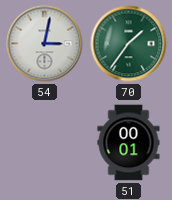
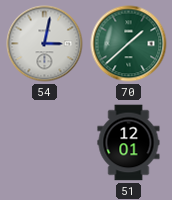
70: 1:36 -> 1:38 (129, 44)
51: 00:01 -> 12:01 (129, 143)
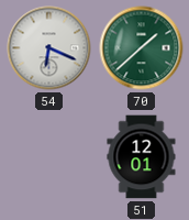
54: 3:02 -> 6:19 (49, 48)
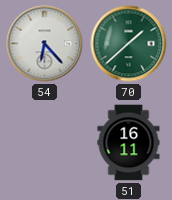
54: 6:19 -> 6:23 (45, 44)
51: 12:01 -> 16:11 (129, 143)
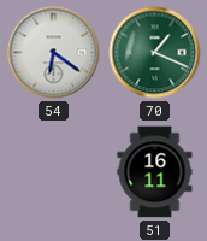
54: 6:23 -> 6:21 (54, 53)
70: 1:38 -> 1:19 (155, 53)
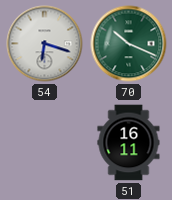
54: 6:21 -> 6:18 (45, 44)
70: 1:19 -> 10:19 (129, 44)
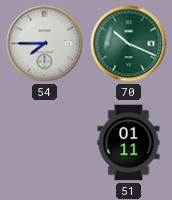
54: 6:18 -> 7:45 (45, 44)
51: 16:11 -> 01:11 (129, 143)
